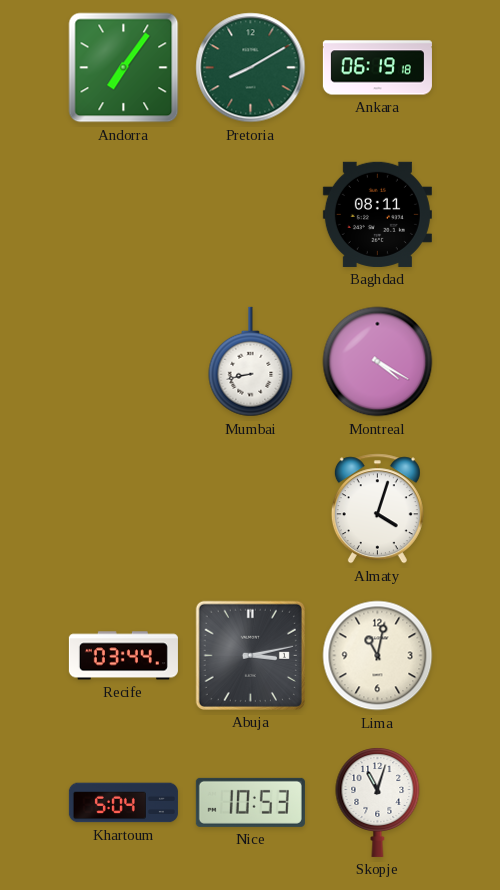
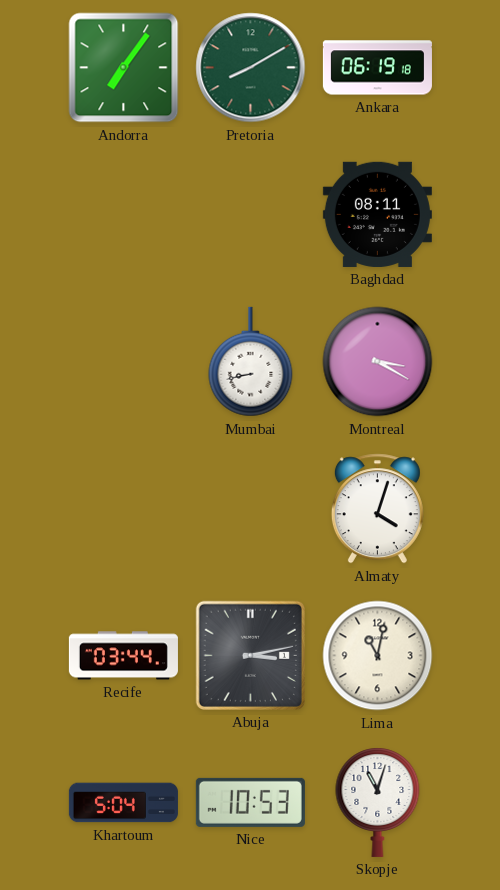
Montreal: 4:20 -> 3:20 (378, 362)
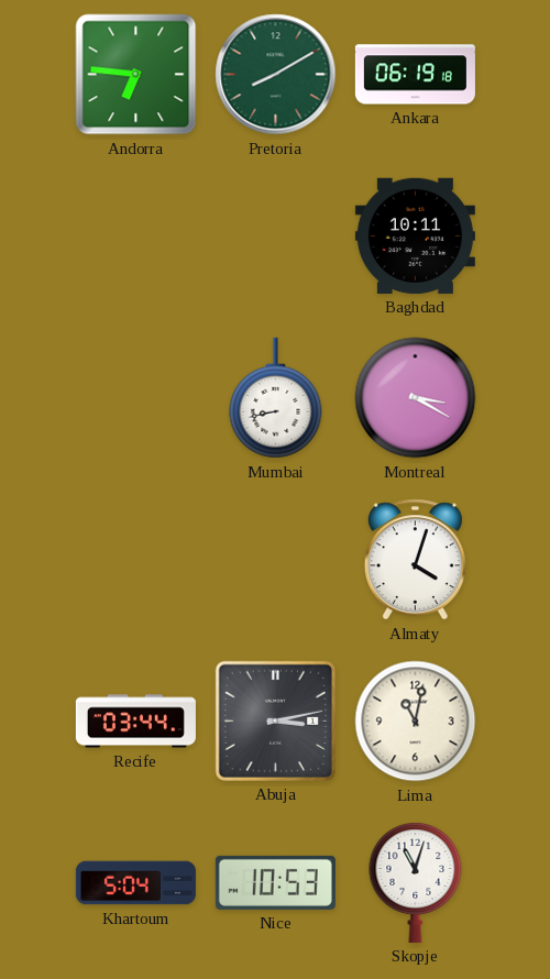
Andorra: 7:06 -> 6:46 (136, 75)
Baghdad: 08:11 -> 10:11 (415, 235)
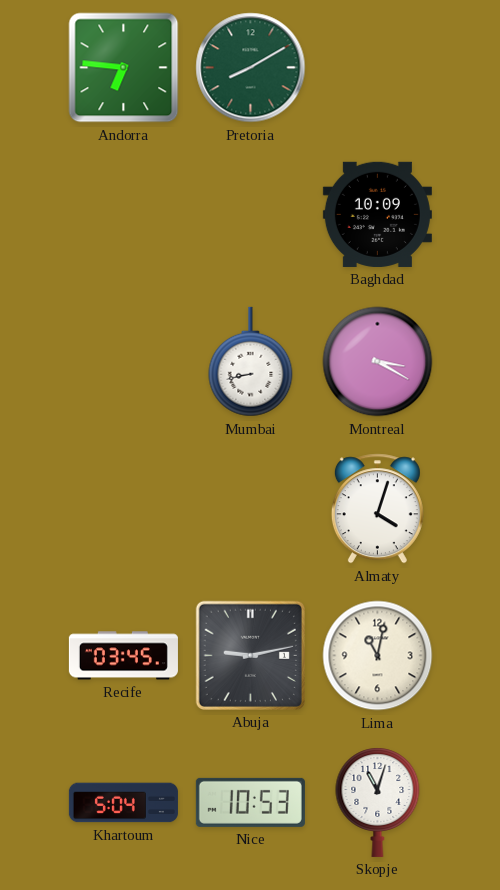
Ankara: 06:19 -> none (415, 75)
Baghdad: 10:11 -> 10:09 (377, 214)
Recife: 03:44 -> 03:45 (123, 656)
Abuja: 3:13 -> 9:13 (250, 655)
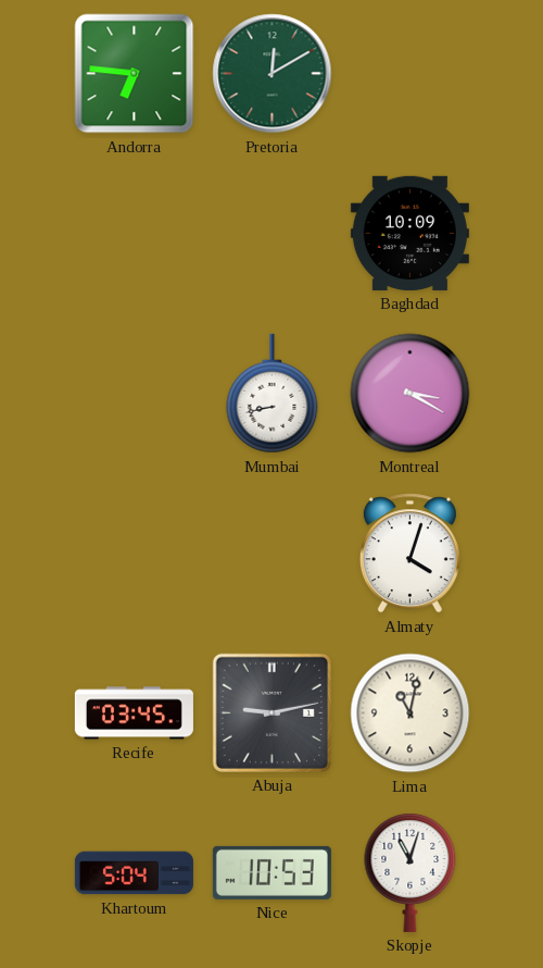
Pretoria: 8:10 -> 12:10 (273, 74)
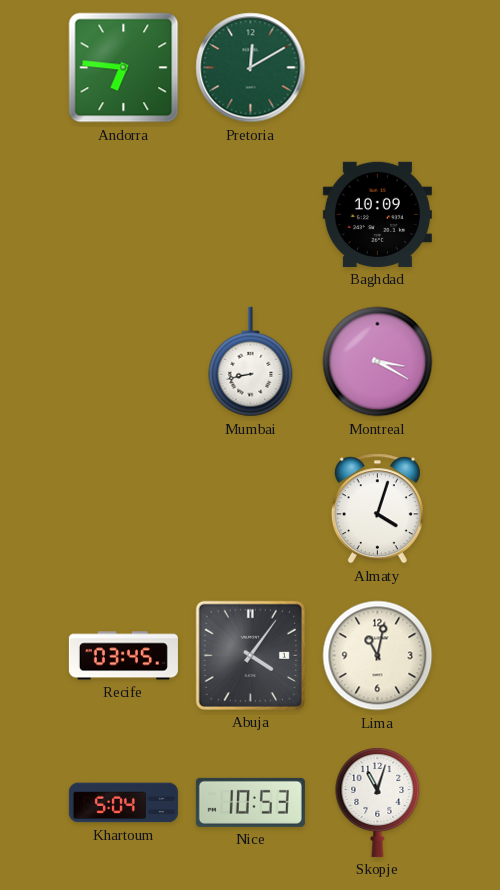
Abuja: 9:13 -> 4:06 (250, 655)
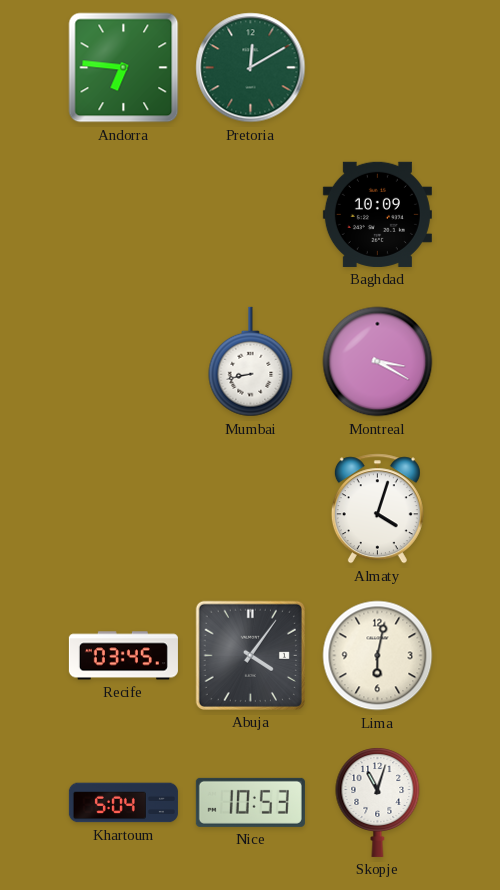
Lima: 11:02 -> 6:02 (378, 656)
